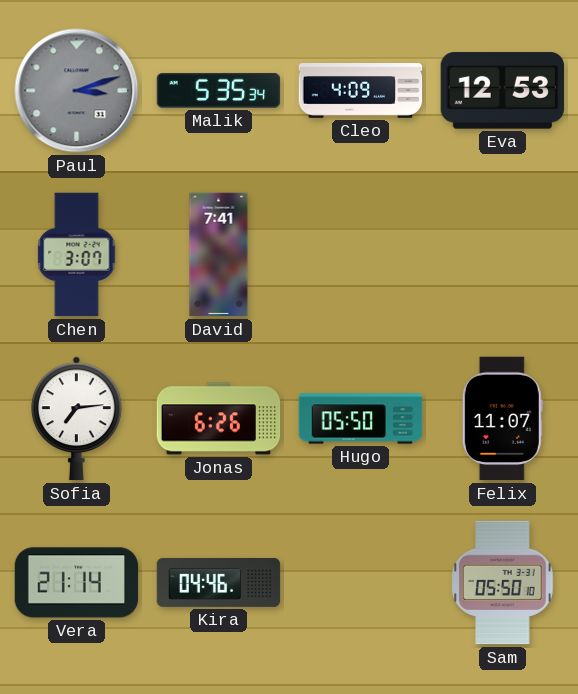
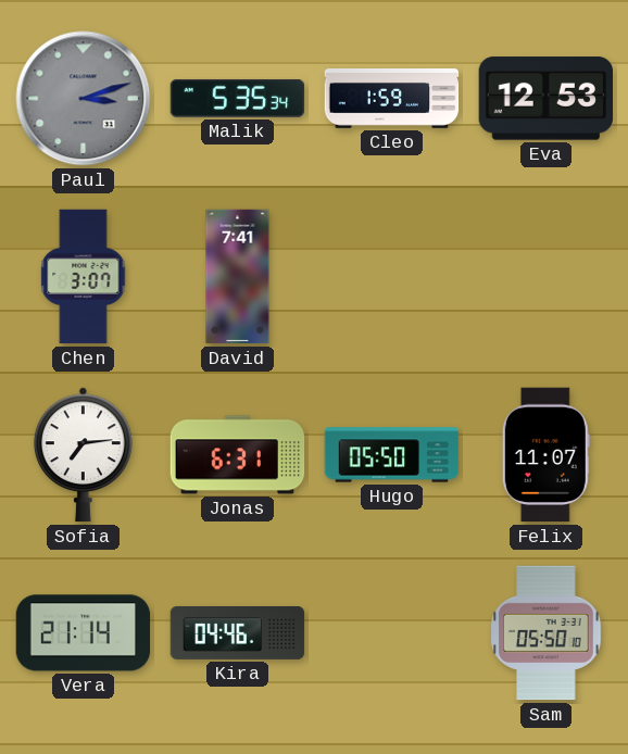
Cleo: 4:09 -> 1:59 (392, 99)
Jonas: 6:26 -> 6:31 (238, 455)
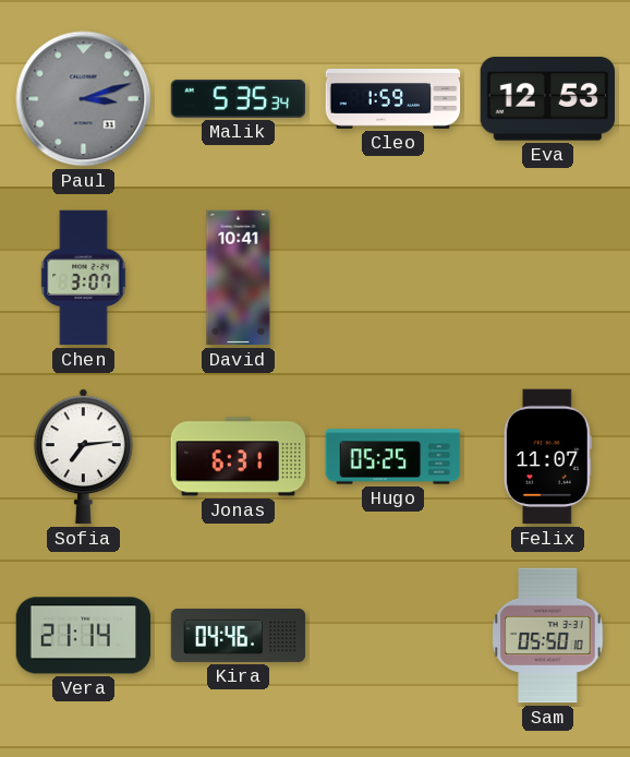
David: 7:41 -> 10:41 (239, 278)
Hugo: 05:50 -> 05:25 (393, 457)
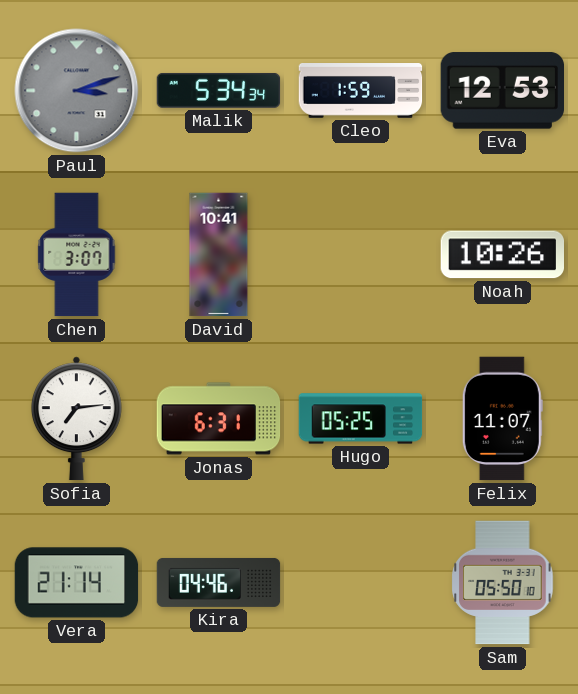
Malik: 5:35 -> 5:34 (219, 91)
Noah: none -> 10:26 (502, 255)
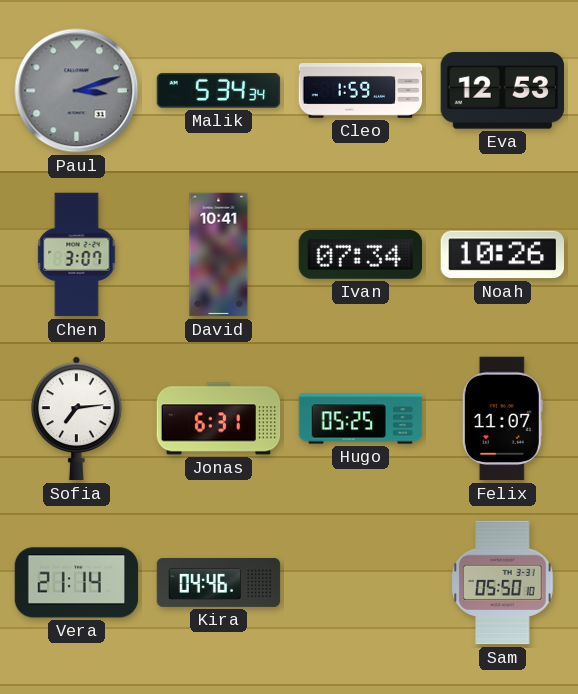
Ivan: none -> 07:34 (361, 254)
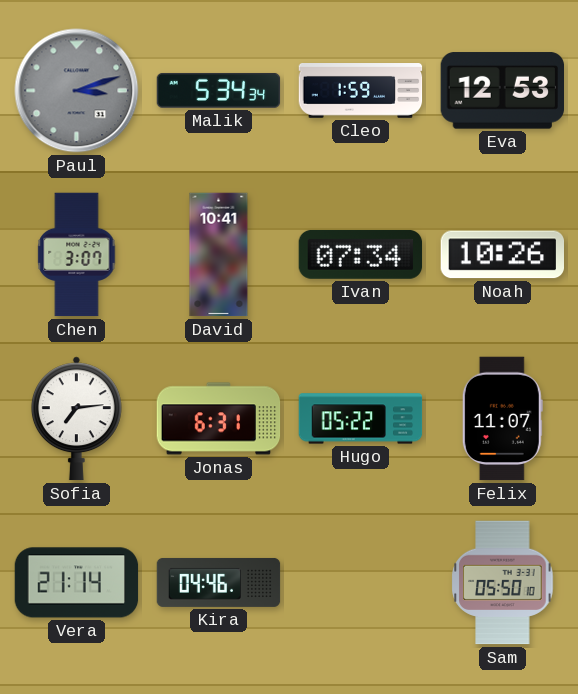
Hugo: 05:25 -> 05:22 (361, 419)
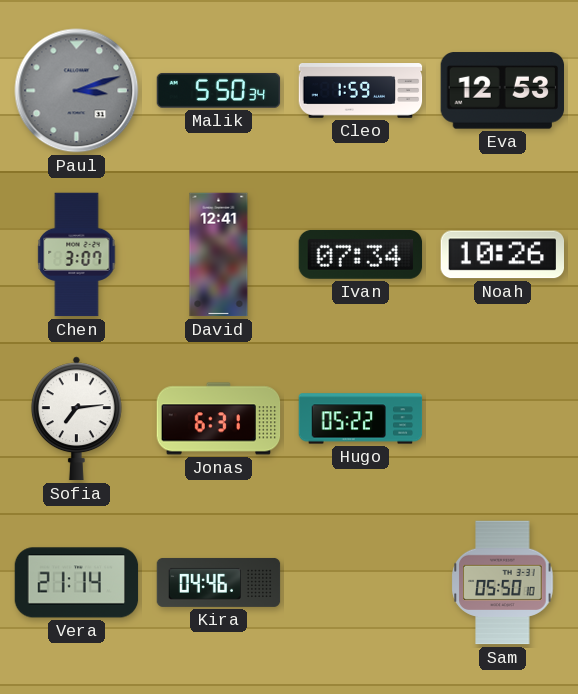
Malik: 5:34 -> 5:50 (219, 91)
David: 10:41 -> 12:41 (219, 255)
Felix: 11:07 -> none (502, 419)
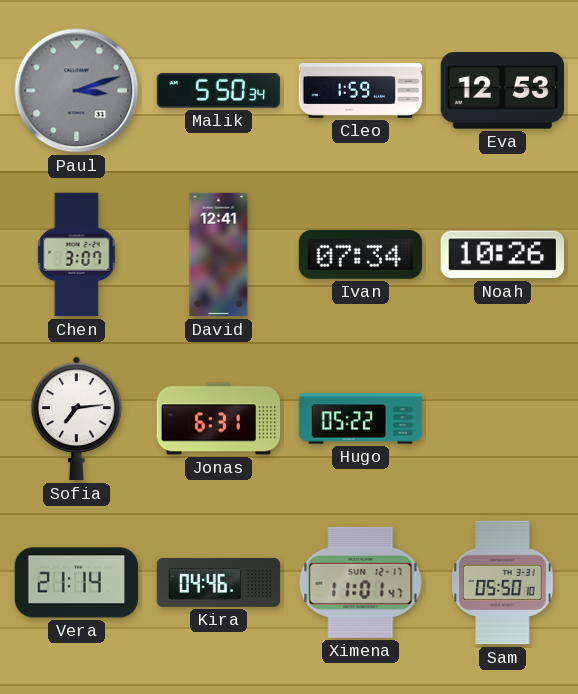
Ximena: none -> 11:01 (361, 582)
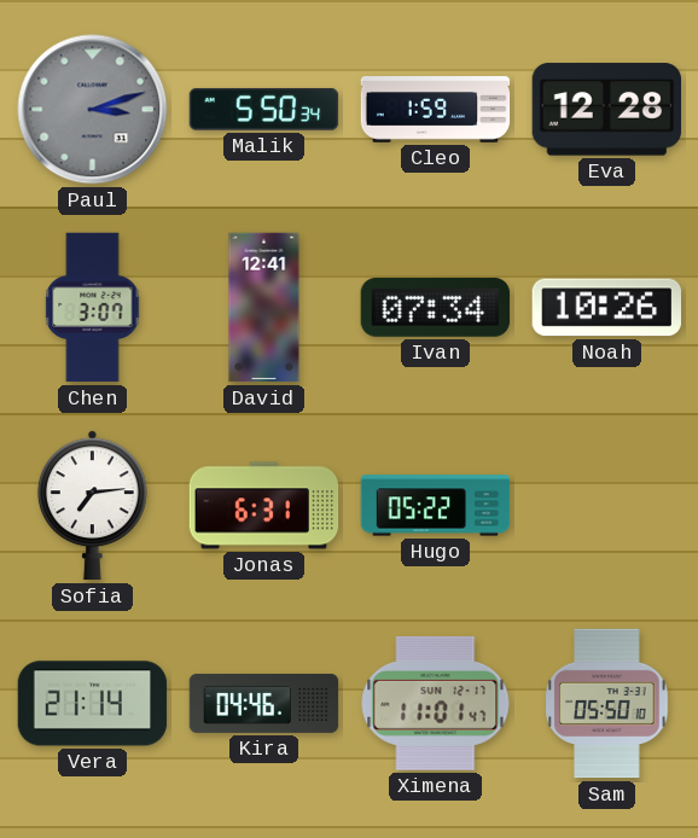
Eva: 12:53 -> 12:28 (606, 110)
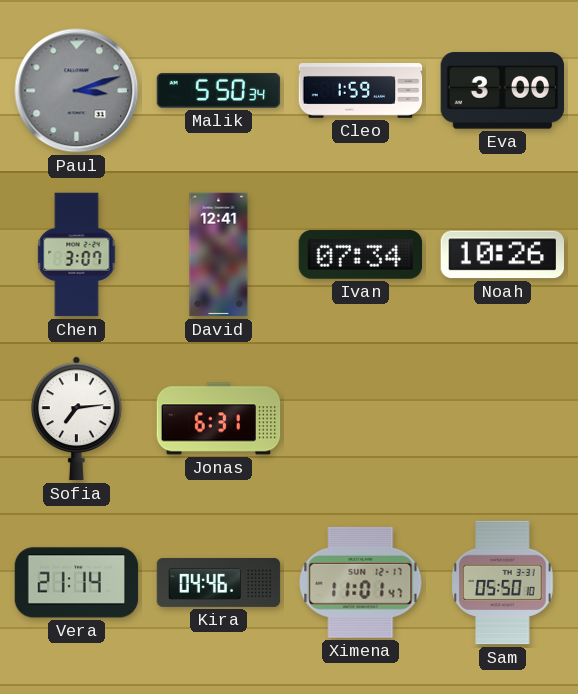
Eva: 12:28 -> 3:00 (502, 91)
Hugo: 05:22 -> none (436, 506)
